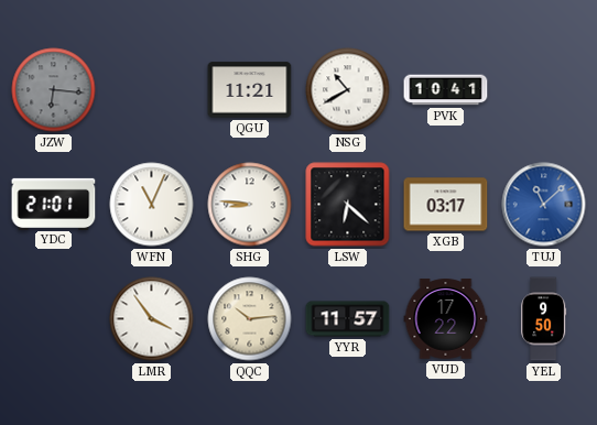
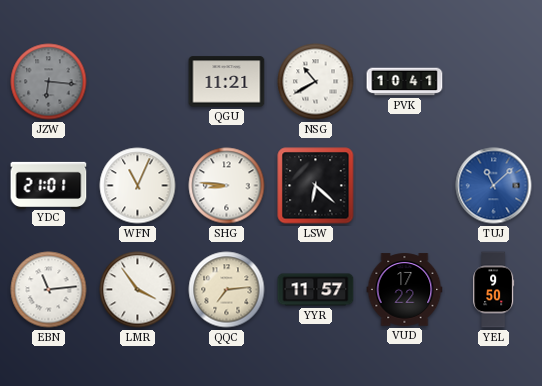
XGB: 03:17 -> none (446, 205)
EBN: none -> 11:14 (49, 290)
QQC: 10:14 -> 7:14 (227, 290)
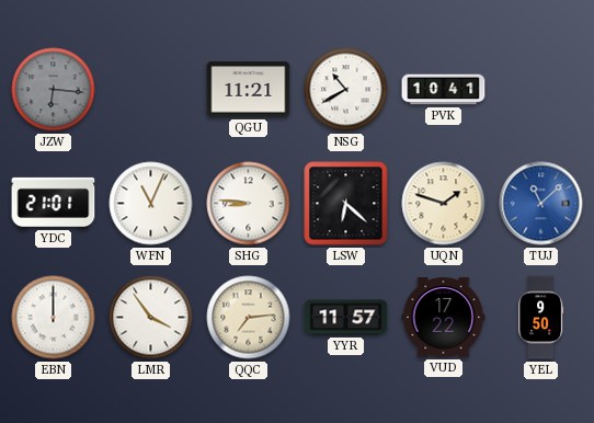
UQN: none -> 1:48 (444, 204)
EBN: 11:14 -> 12:00 (54, 318)
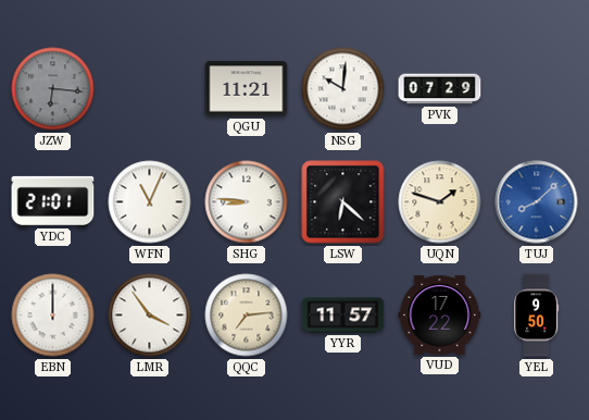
NSG: 10:40 -> 10:01 (343, 89)
PVK: 10:41 -> 07:29 (440, 89)
TUJ: 11:08 -> 8:08 (537, 202)
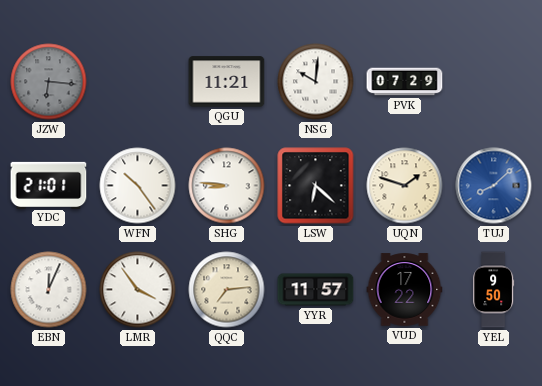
WFN: 11:04 -> 10:24 (138, 186)
EBN: 12:00 -> 12:04 (49, 290)
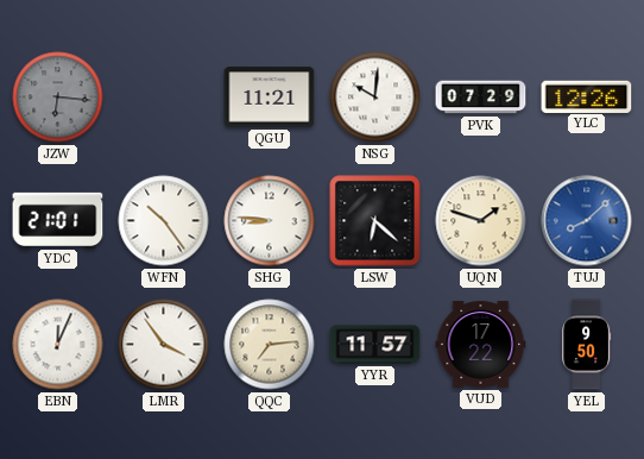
YLC: none -> 12:26 (587, 96)
